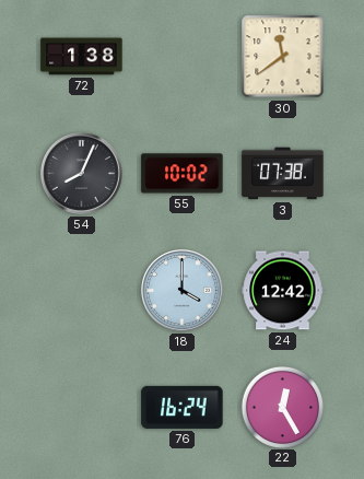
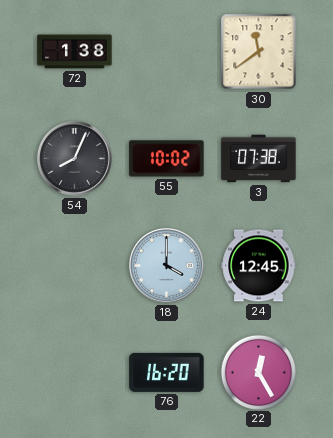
24: 12:42 -> 12:45 (259, 266)
76: 16:24 -> 16:20 (167, 372)
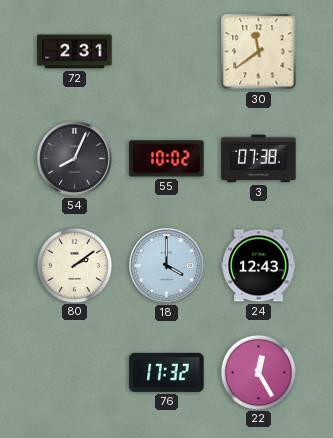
72: 1:38 -> 2:31 (75, 52)
80: none -> 2:09 (74, 265)
24: 12:45 -> 12:43 (259, 266)
76: 16:20 -> 17:32 (167, 372)
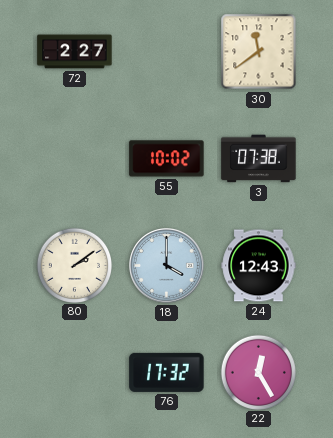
72: 2:31 -> 2:27 (75, 52)
54: 8:04 -> none (75, 159)
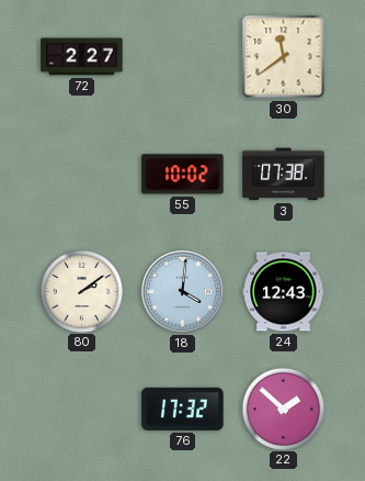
18: 4:00 -> 4:01 (183, 292)
22: 12:25 -> 1:52 (283, 409)
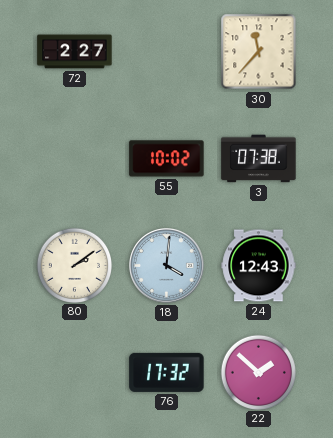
30: 11:39 -> 11:37 (259, 52)
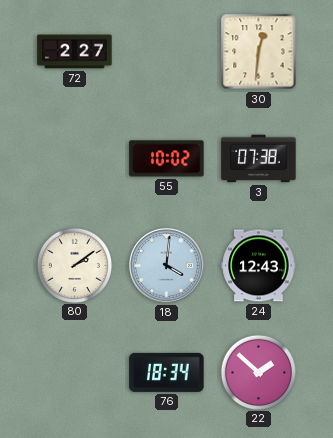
30: 11:37 -> 12:31 (259, 52)
76: 17:32 -> 18:34 (167, 372)
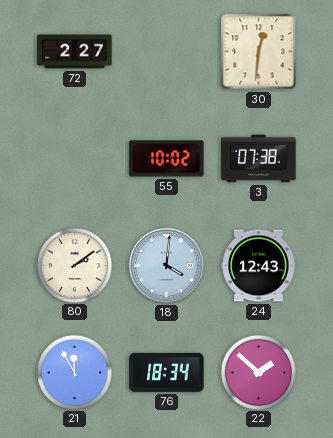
21: none -> 11:55 (74, 372)
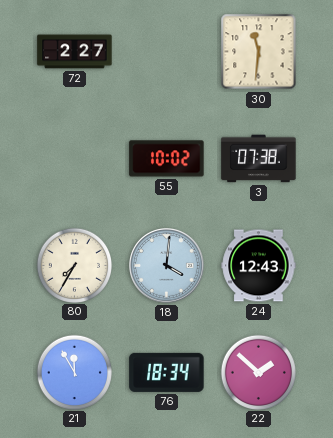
30: 12:31 -> 11:31 (259, 52)
80: 2:09 -> 7:35 (74, 265)
